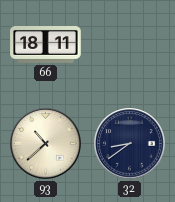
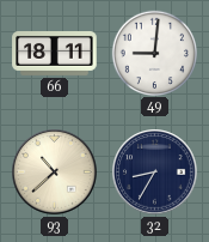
49: none -> 9:01 (154, 53)
32: 8:39 -> 8:35 (155, 173)
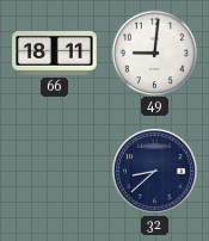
93: 10:38 -> none (55, 173)
32: 8:35 -> 8:38 (155, 172)
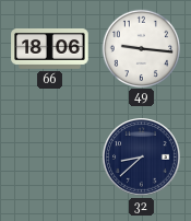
66: 18:11 -> 18:06 (50, 49)
49: 9:01 -> 9:16 (141, 48)
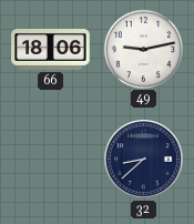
49: 9:16 -> 9:13 (143, 49)
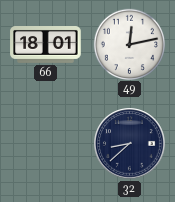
66: 18:06 -> 18:01 (46, 45)
49: 9:13 -> 12:13 (129, 44)
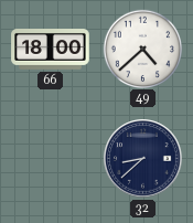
66: 18:01 -> 18:00 (51, 50)
49: 12:13 -> 4:38 (142, 49)
